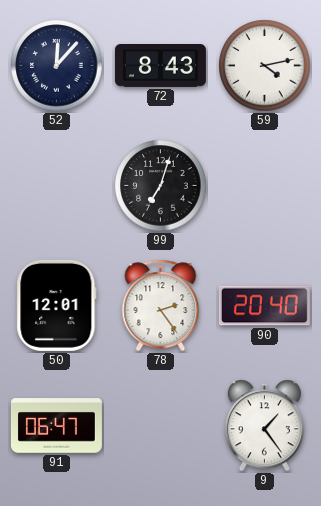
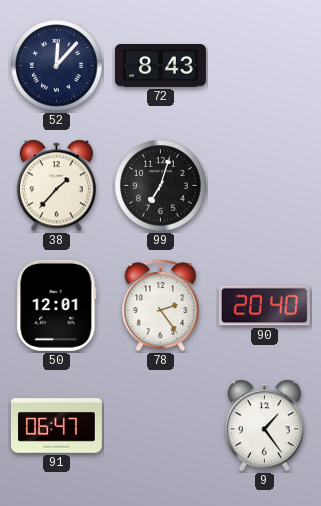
59: 4:13 -> none (265, 66)
38: none -> 1:37 (56, 186)
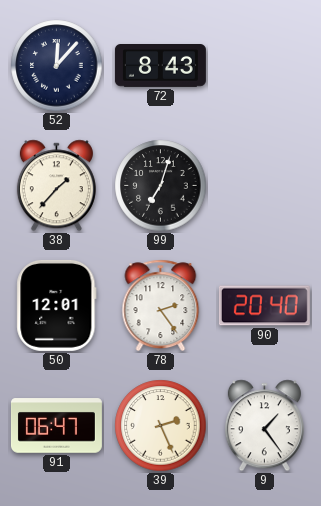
39: none -> 2:26 (161, 426)
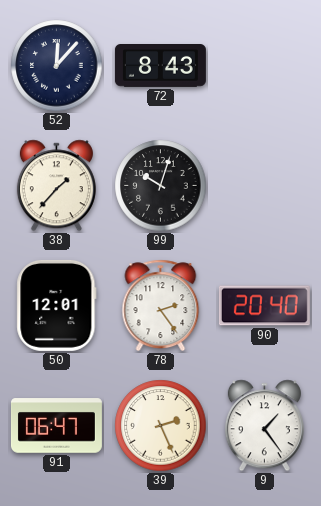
99: 7:03 -> 10:03 (161, 186)
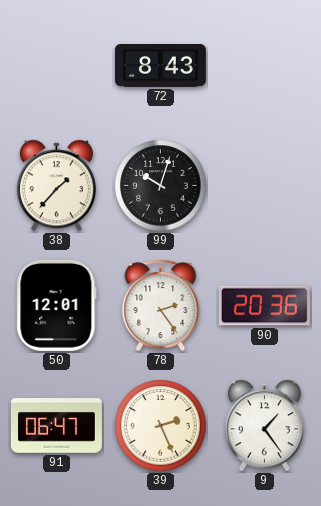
52: 12:07 -> none (57, 66)
90: 20:40 -> 20:36 (264, 306)
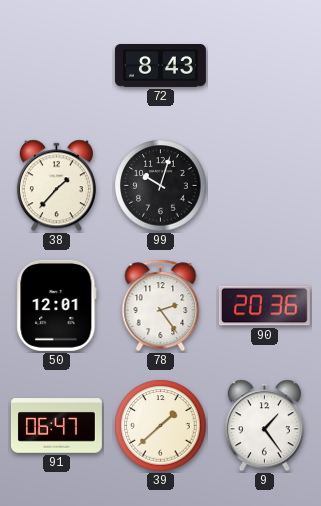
39: 2:26 -> 1:38 (161, 426)
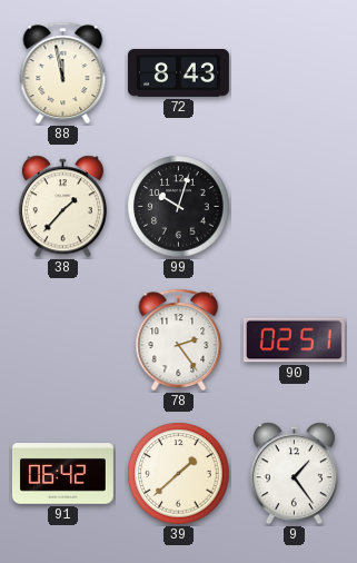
88: none -> 11:58 (63, 73)
50: 12:01 -> none (57, 305)
90: 20:36 -> 02:51 (294, 340)
91: 06:47 -> 06:42 (62, 474)
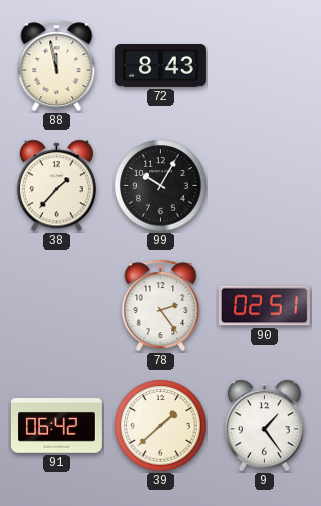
99: 10:03 -> 10:05 (161, 186)
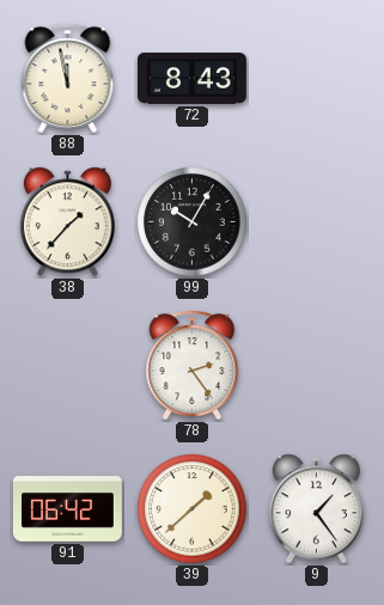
90: 02:51 -> none (264, 306)
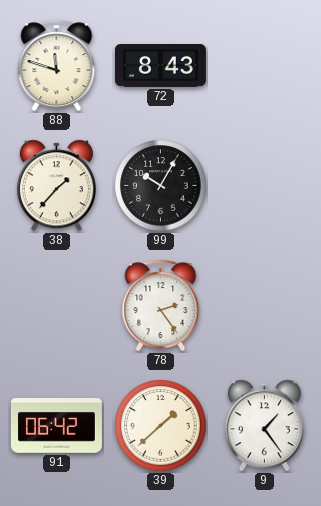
88: 11:58 -> 11:48 (57, 66)
